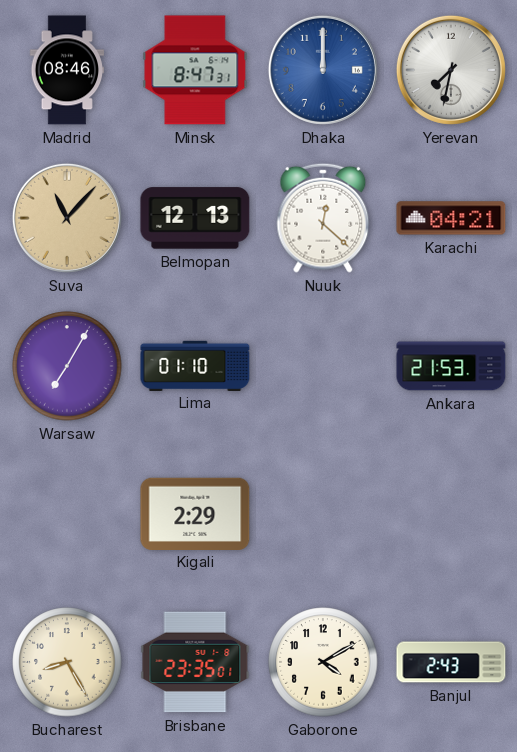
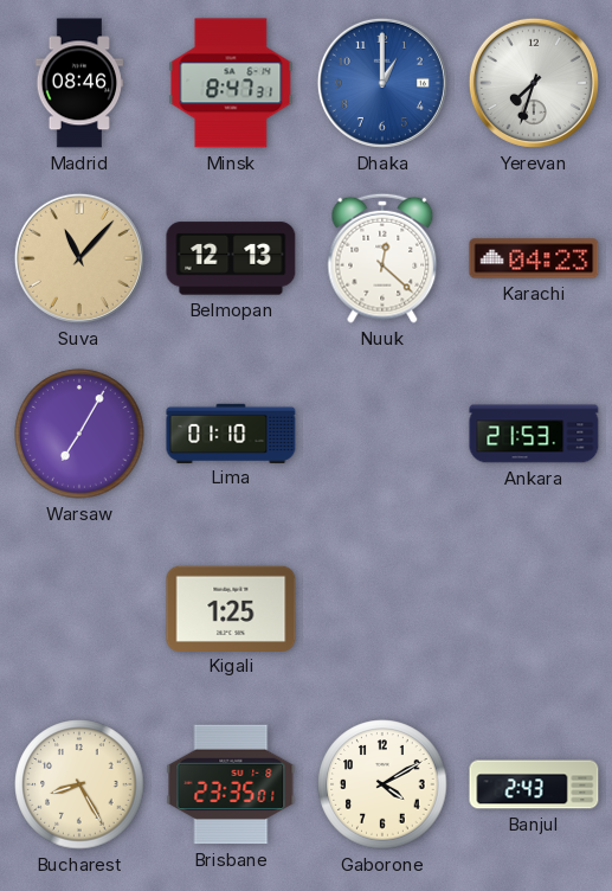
Dhaka: 12:00 -> 1:00 (382, 83)
Yerevan: 7:32 -> 7:33 (534, 83)
Karachi: 04:21 -> 04:23 (534, 258)
Kigali: 2:29 -> 1:25 (231, 608)
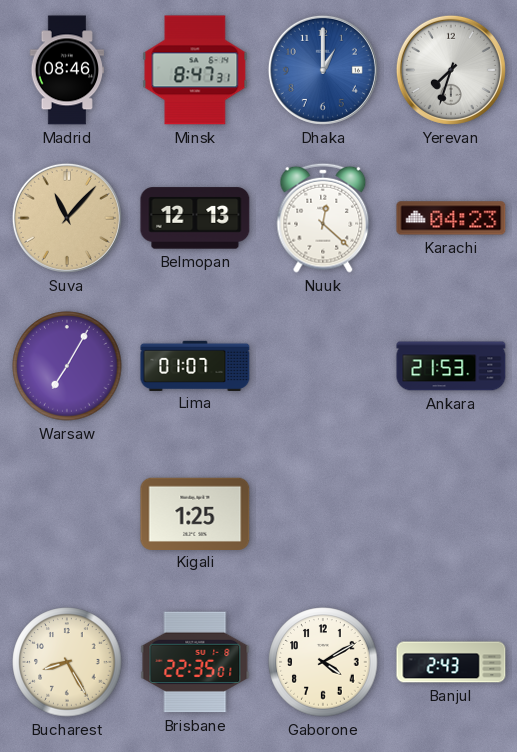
Lima: 01:10 -> 01:07 (195, 365)
Brisbane: 23:35 -> 22:35 (195, 662)
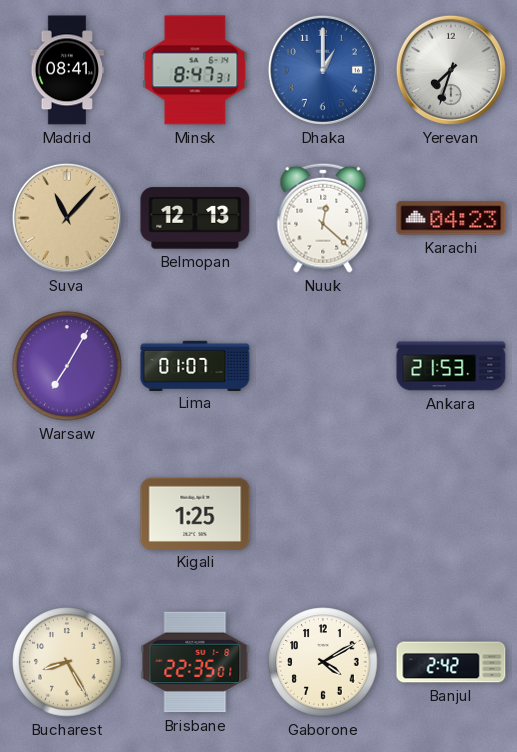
Madrid: 08:46 -> 08:41 (67, 70)
Banjul: 2:43 -> 2:42 (451, 662)
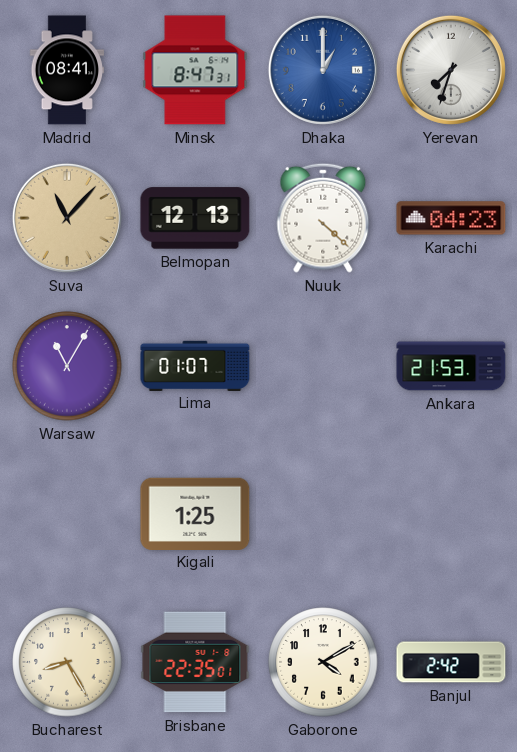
Nuuk: 12:22 -> 4:22 (323, 218)
Warsaw: 7:05 -> 11:05 (67, 366)
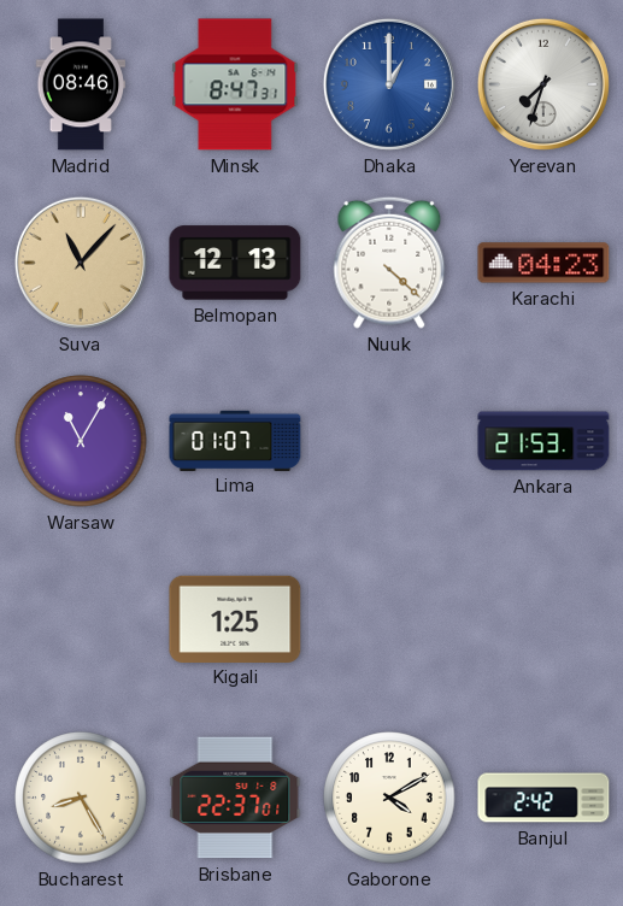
Madrid: 08:41 -> 08:46 (81, 84)
Brisbane: 22:35 -> 22:37 (235, 798)
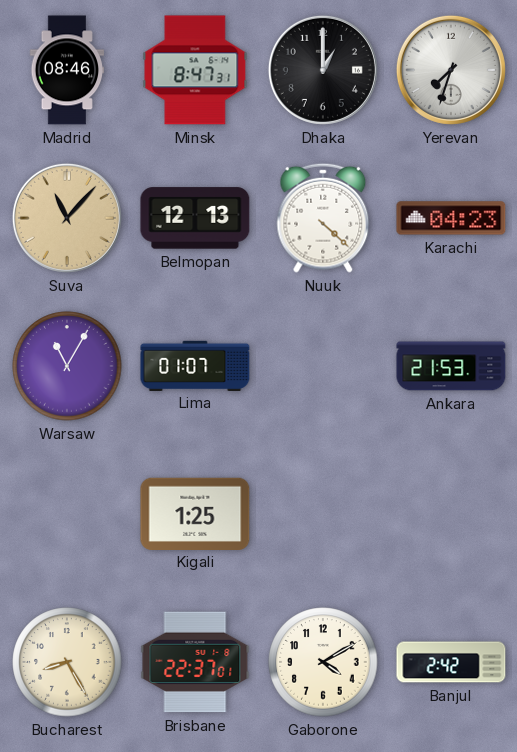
Dhaka dial: blue -> black (323, 70)
